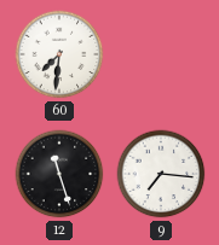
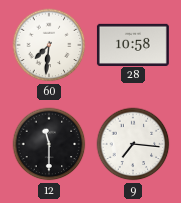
28: none -> 10:58 (133, 44)
12: 11:27 -> 11:30 (49, 144)
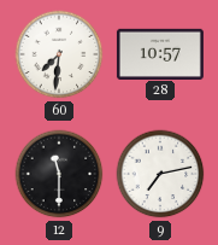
28: 10:58 -> 10:57 (160, 53)
9: 7:16 -> 7:13 (160, 174)
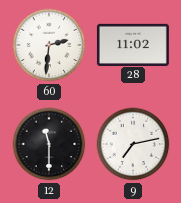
60: 7:31 -> 2:31 (49, 45)
28: 10:57 -> 11:02 (133, 44)
